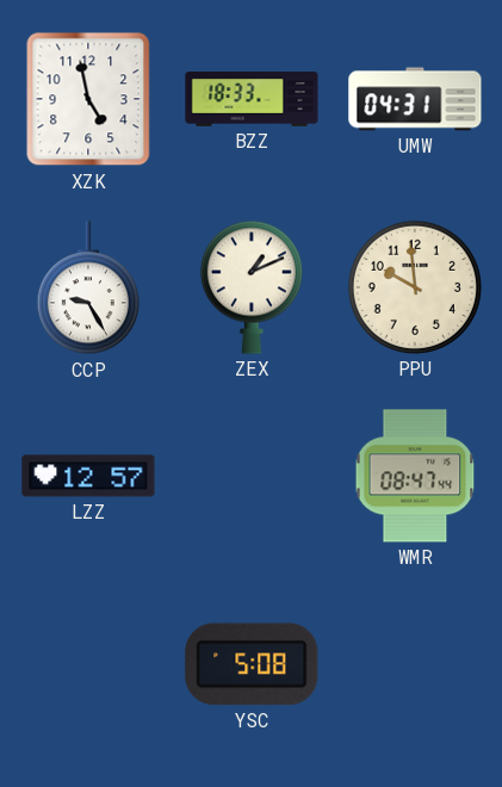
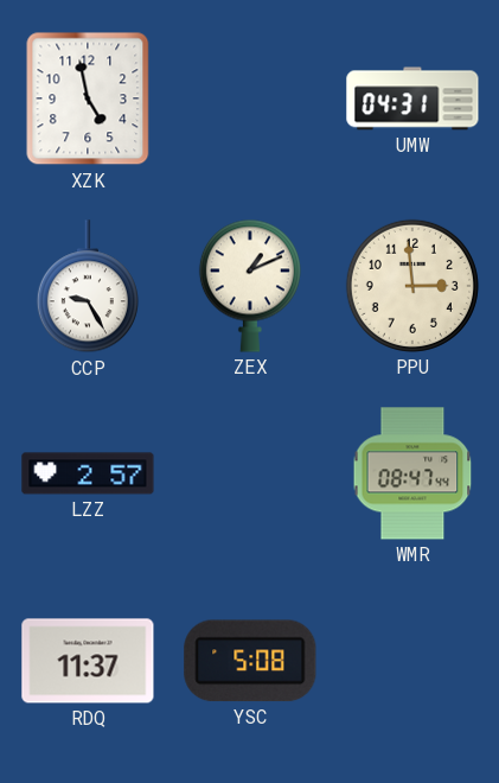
BZZ: 18:33 -> none (252, 99)
PPU: 9:59 -> 2:59 (412, 286)
LZZ: 12:57 -> 2:57 (88, 473)
RDQ: none -> 11:37 (88, 661)
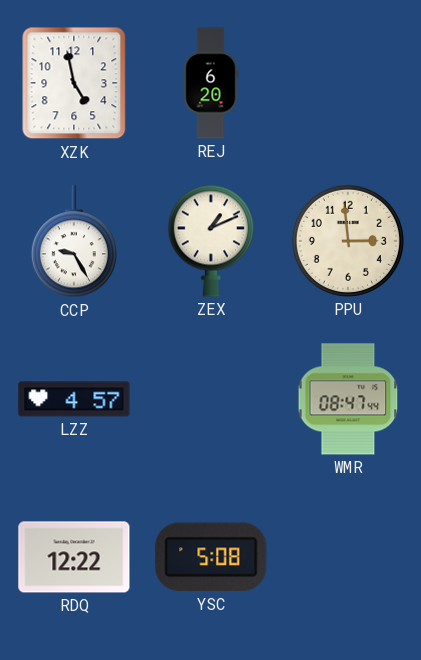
REJ: none -> 6:20 (211, 83)
UMW: 04:31 -> none (412, 98)
LZZ: 2:57 -> 4:57 (74, 399)
RDQ: 11:37 -> 12:22 (74, 557)
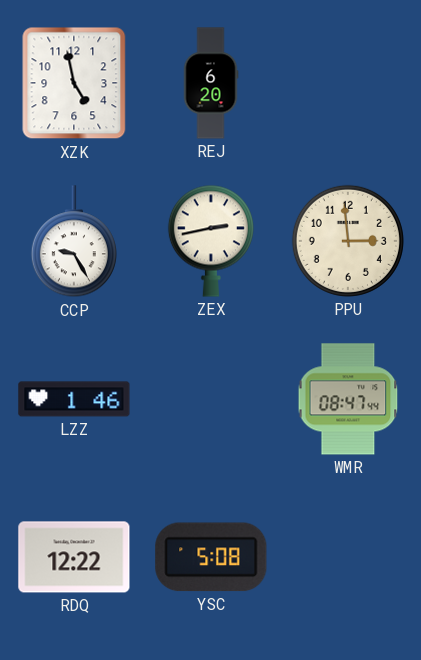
ZEX: 1:11 -> 2:43 (211, 241)
LZZ: 4:57 -> 1:46 (74, 399)
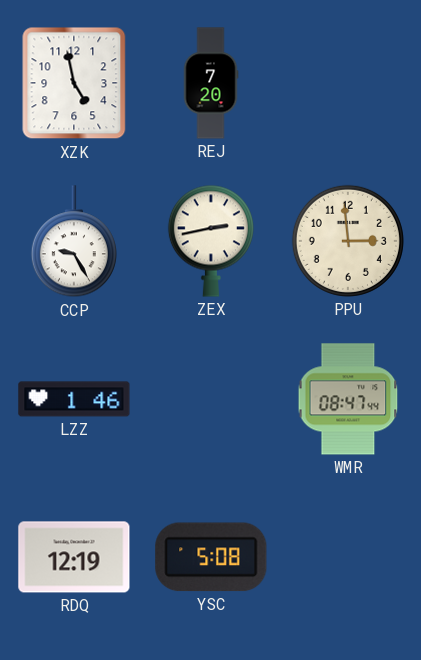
REJ: 6:20 -> 7:20 (211, 83)
RDQ: 12:22 -> 12:19 (74, 557)
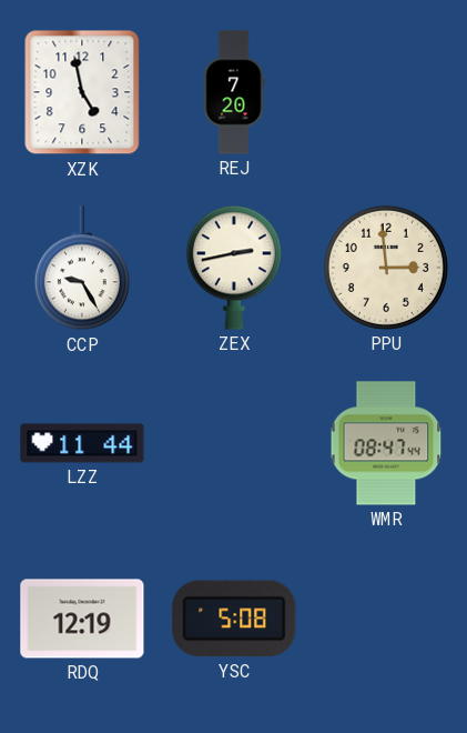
LZZ: 1:46 -> 11:44 (82, 443)
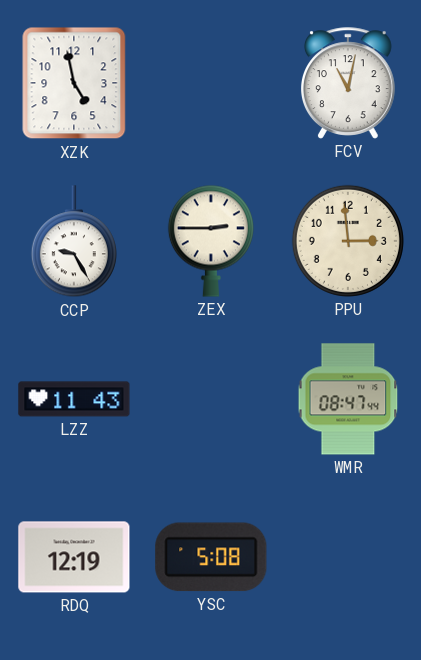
REJ: 7:20 -> none (234, 92)
FCV: none -> 11:02 (348, 83)
ZEX: 2:43 -> 2:45 (211, 241)
LZZ: 11:44 -> 11:43 (74, 399)
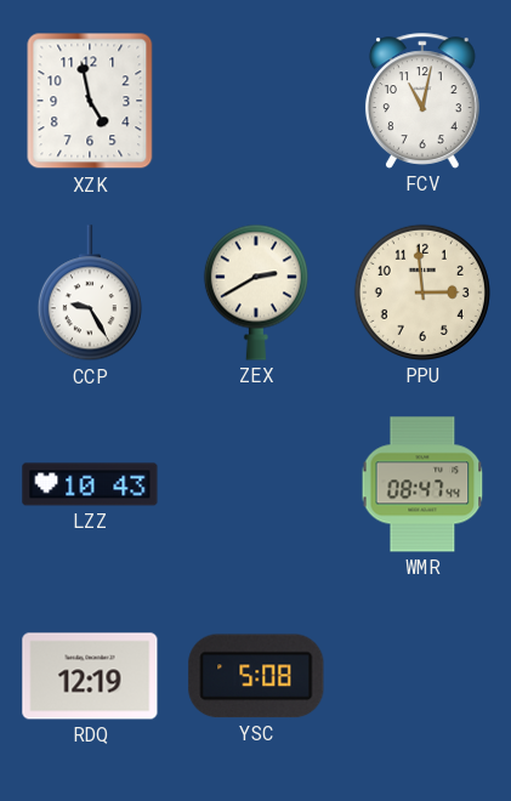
ZEX: 2:45 -> 2:40 (256, 292)
LZZ: 11:43 -> 10:43 (90, 484)
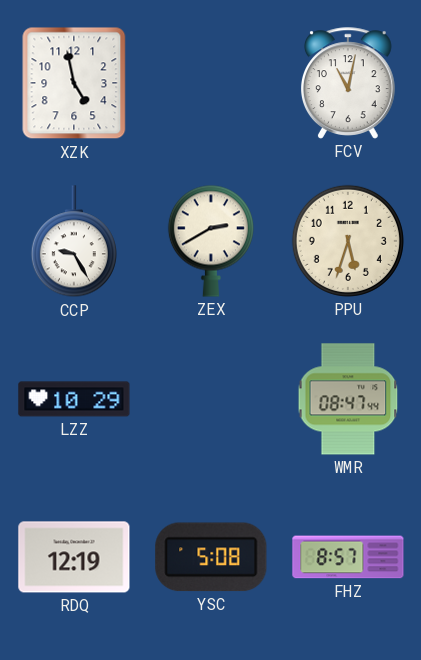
PPU: 2:59 -> 5:33 (348, 241)
LZZ: 10:43 -> 10:29 (74, 399)
FHZ: none -> 8:57 (348, 557)
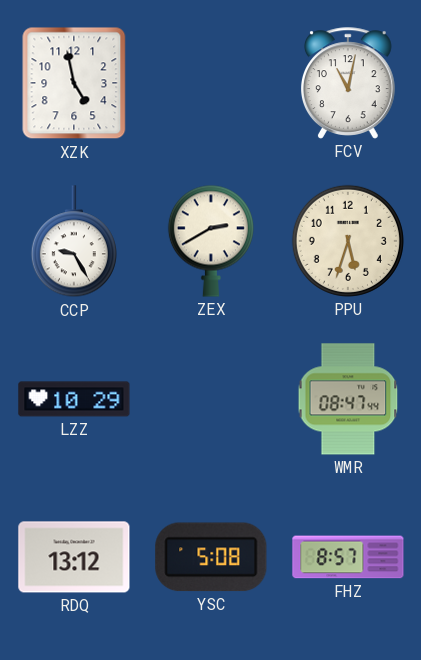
RDQ: 12:19 -> 13:12 (74, 557)
